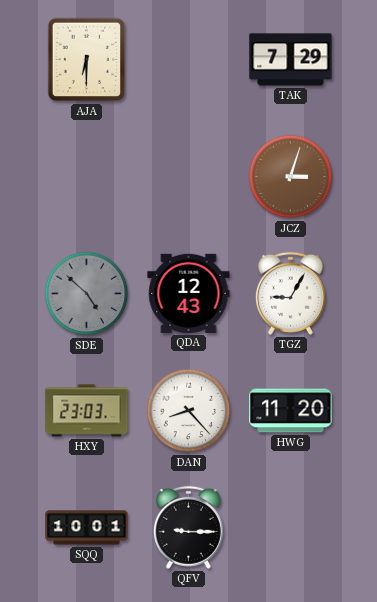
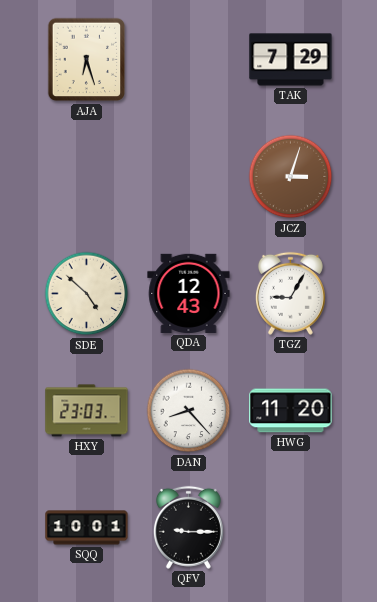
AJA: 6:30 -> 6:27 (87, 60)
SDE dial: grey -> cream (87, 294)
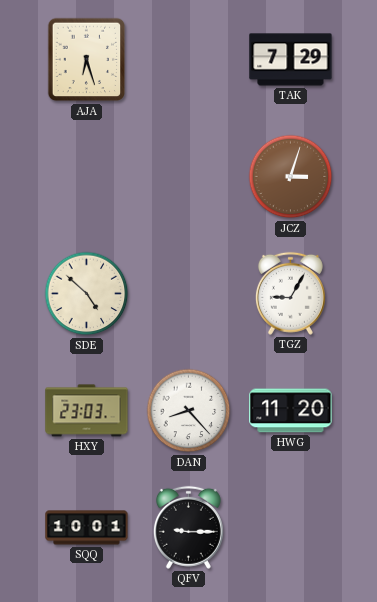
QDA: 12:43 -> none (189, 293)
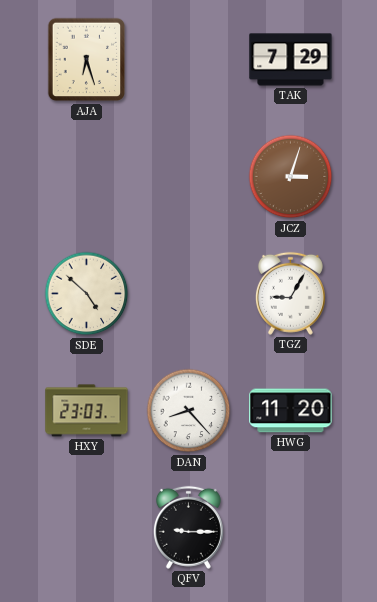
SQQ: 10:01 -> none (87, 528)
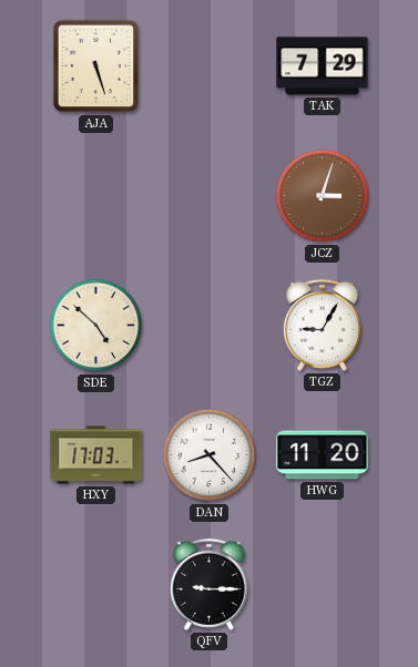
AJA: 6:27 -> 5:27 (96, 66)
HXY: 23:03 -> 17:03 (96, 455)
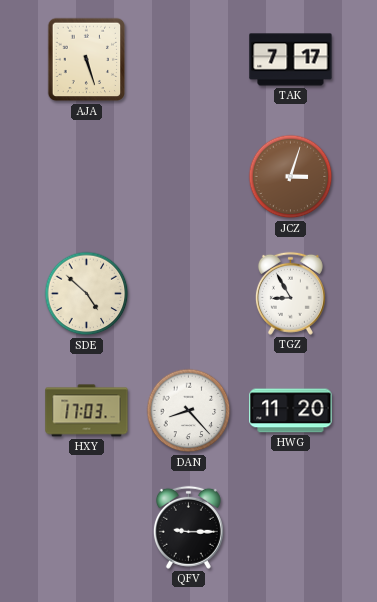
TAK: 7:29 -> 7:17 (291, 60)
TGZ: 9:05 -> 8:55 (290, 293)
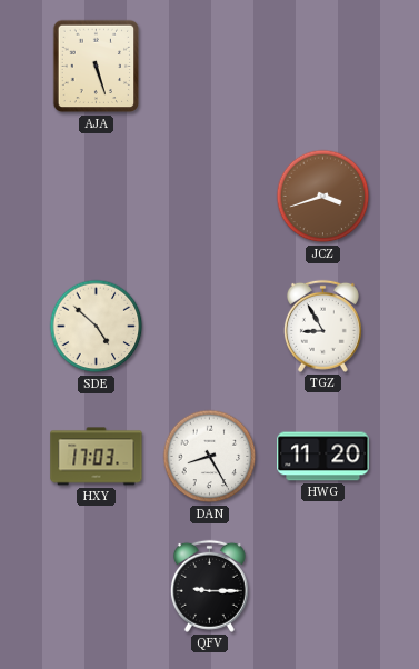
TAK: 7:17 -> none (291, 60)
JCZ: 3:03 -> 3:42 (323, 197)
DAN: 8:23 -> 8:25 (210, 457)
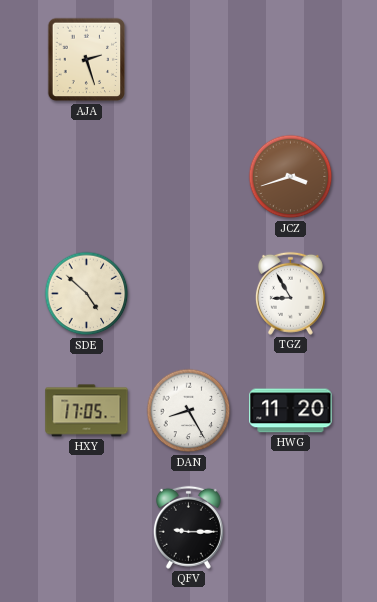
AJA: 5:27 -> 2:27 (87, 60)
HXY: 17:03 -> 17:05 (87, 411)
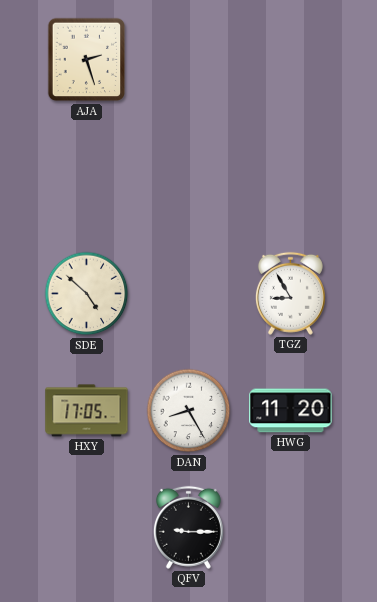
JCZ: 3:42 -> none (291, 177)
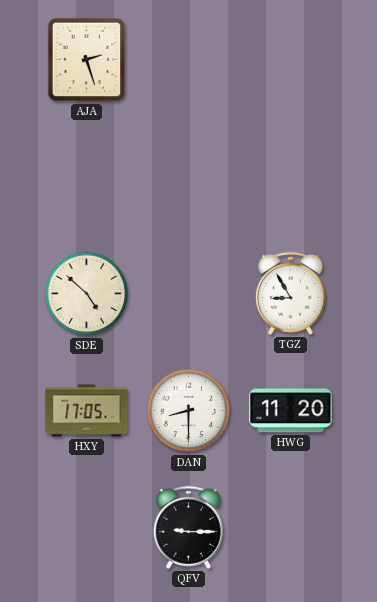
DAN: 8:25 -> 8:30 (189, 411)
